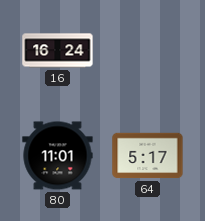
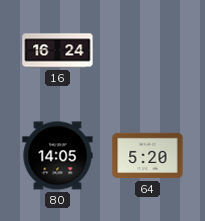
80: 11:01 -> 14:05 (58, 156)
64: 5:17 -> 5:20 (148, 156)
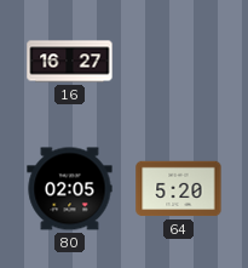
16: 16:24 -> 16:27 (70, 62)
80: 14:05 -> 02:05 (70, 189)
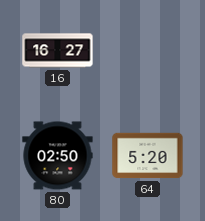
80: 02:05 -> 02:50 (58, 156)
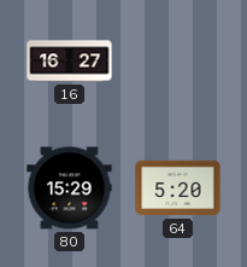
80: 02:50 -> 15:29 (70, 188)
